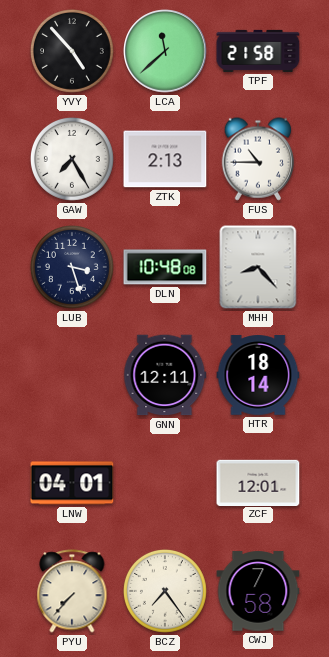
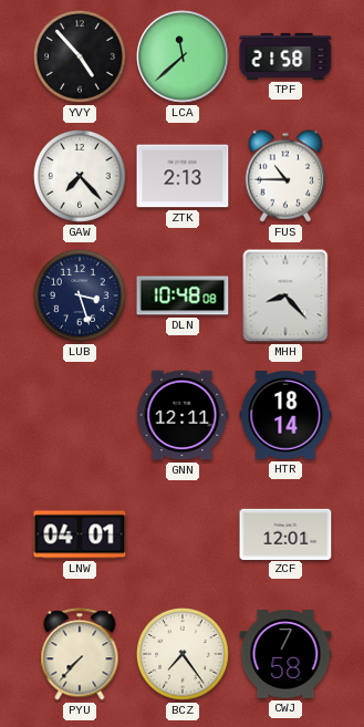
GAW: 7:25 -> 7:23 (80, 176)
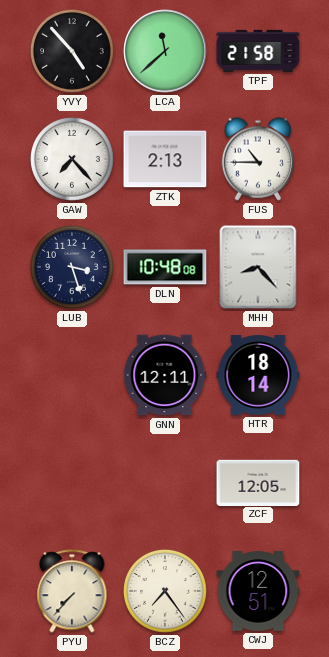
LNW: 04:01 -> none (80, 534)
ZCF: 12:01 -> 12:05 (258, 482)
CWJ: 7:58 -> 12:51 (258, 591)
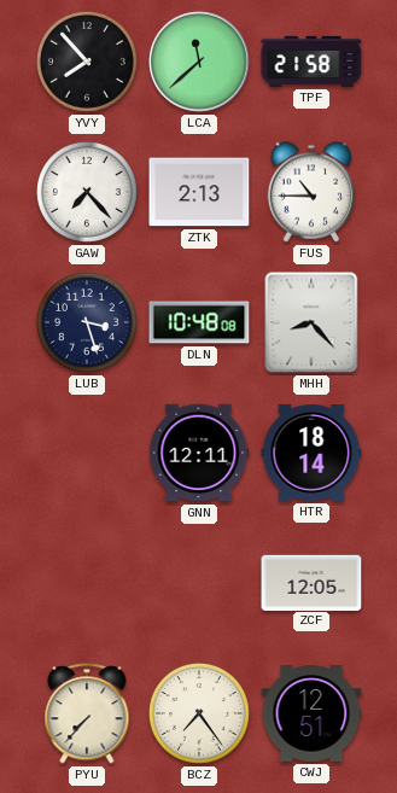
YVY: 4:53 -> 7:53 (87, 62)
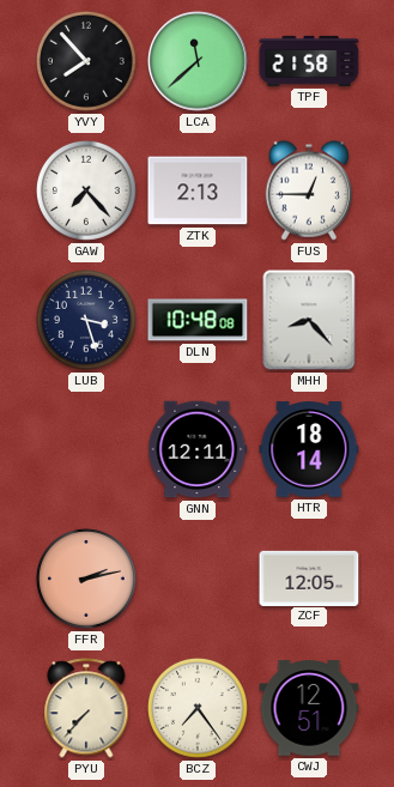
FUS: 10:45 -> 12:45 (308, 190)
FFR: none -> 2:13 (86, 579)
